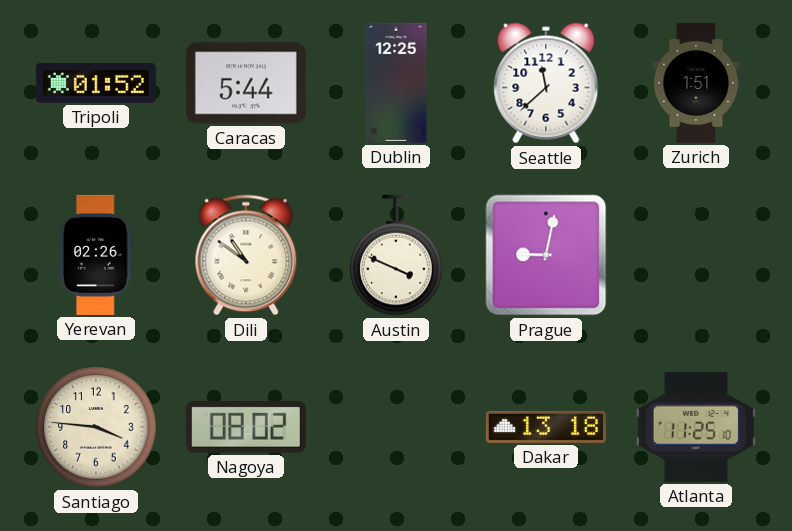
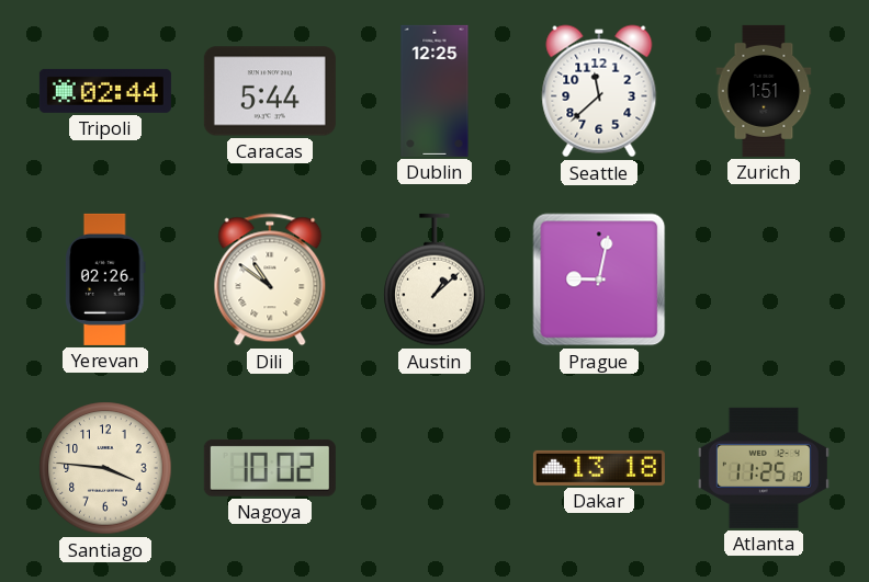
Tripoli: 01:52 -> 02:44 (105, 91)
Austin: 3:49 -> 1:08 (435, 279)
Nagoya: 08:02 -> 10:02 (270, 468)
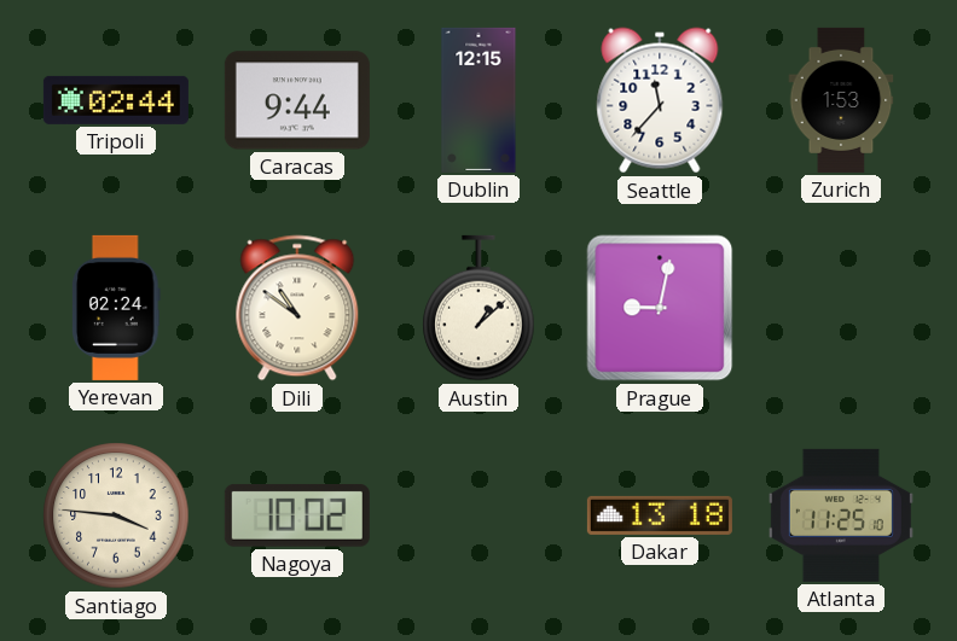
Caracas: 5:44 -> 9:44 (297, 100)
Dublin: 12:25 -> 12:15 (478, 100)
Seattle: 11:38 -> 11:37 (660, 100)
Zurich: 1:51 -> 1:53 (841, 100)
Yerevan: 02:26 -> 02:24 (117, 308)
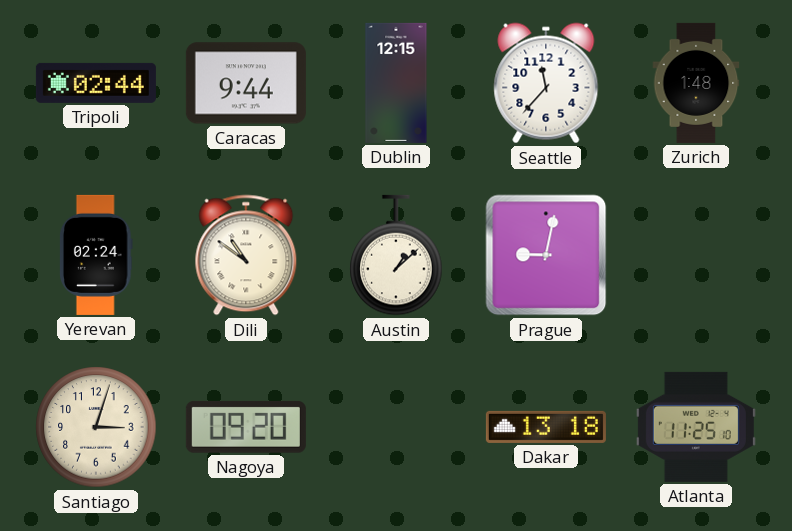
Zurich: 1:53 -> 1:48 (696, 83)
Santiago: 3:46 -> 3:03 (96, 427)
Nagoya: 10:02 -> 09:20 (246, 427)
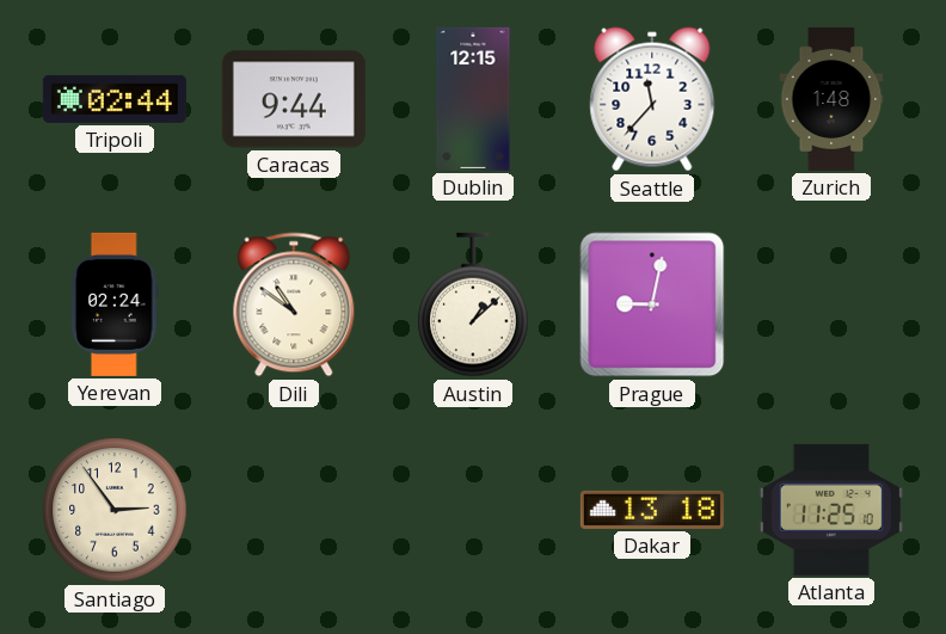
Santiago: 3:03 -> 2:54 (115, 510)
Nagoya: 09:20 -> none (246, 427)
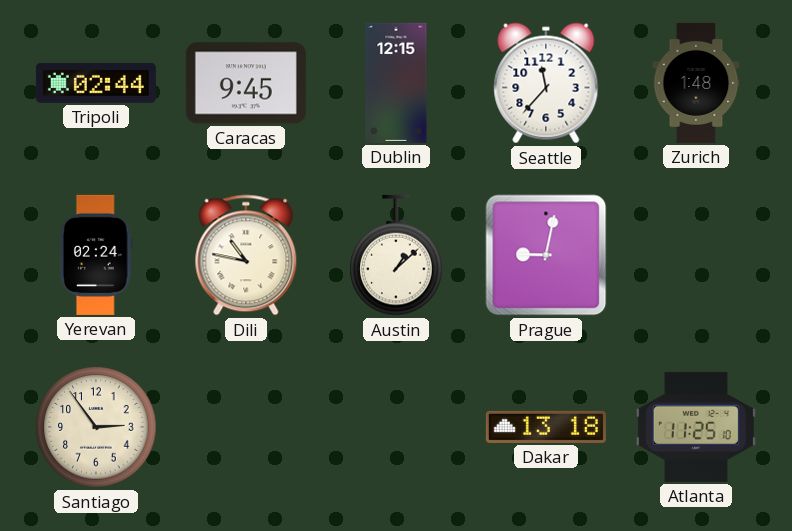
Caracas: 9:44 -> 9:45 (246, 83)
Dili: 10:51 -> 10:47 (246, 255)
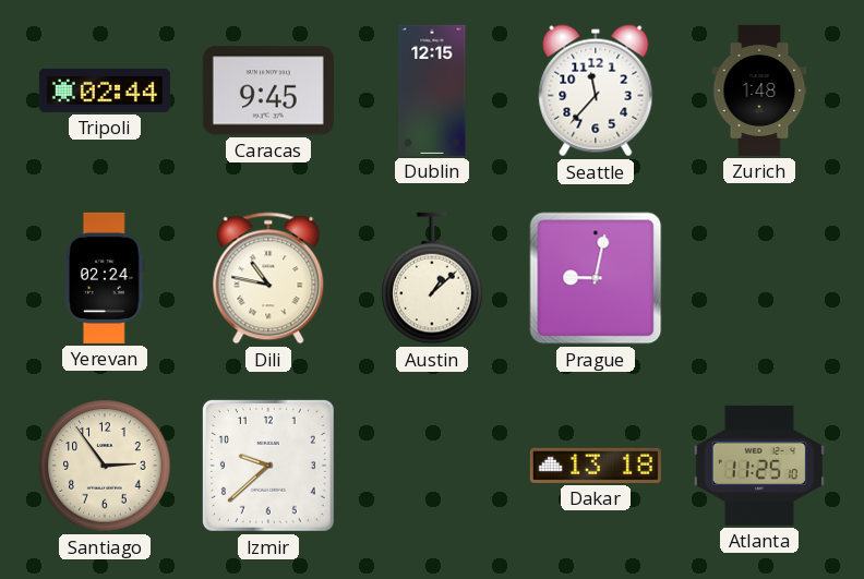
Izmir: none -> 9:38 (268, 466)
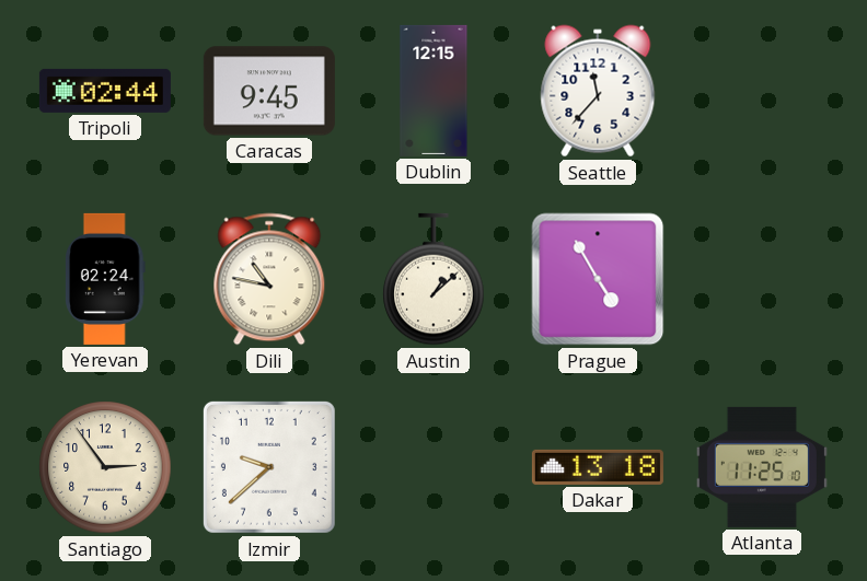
Zurich: 1:48 -> none (759, 91)
Prague: 9:02 -> 4:55 (598, 279)
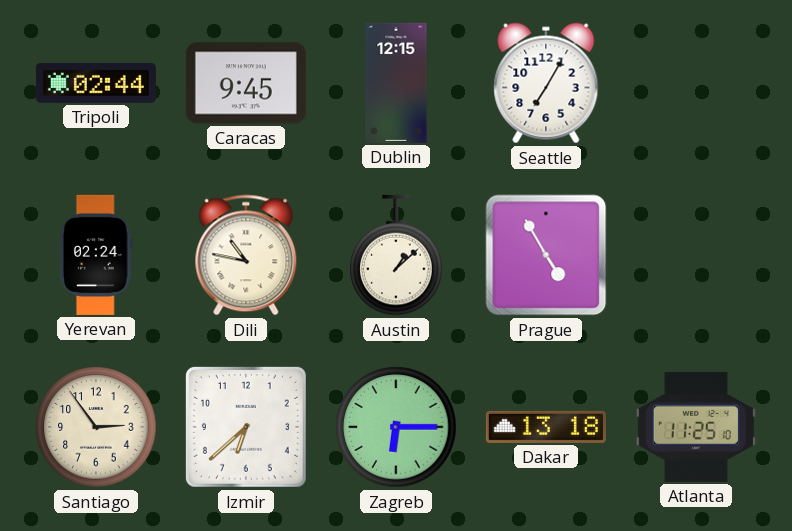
Seattle: 11:37 -> 7:05 (546, 83)
Izmir: 9:38 -> 6:38 (246, 427)
Zagreb: none -> 6:15 (396, 427)
